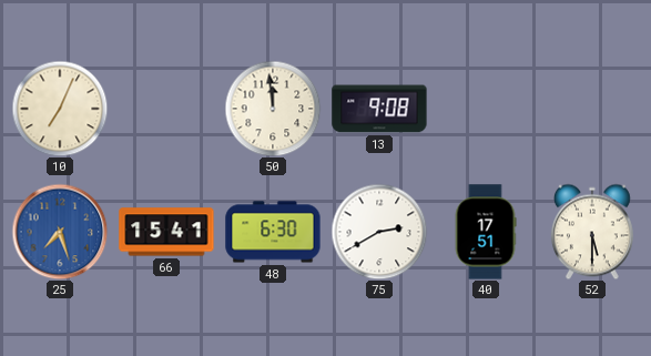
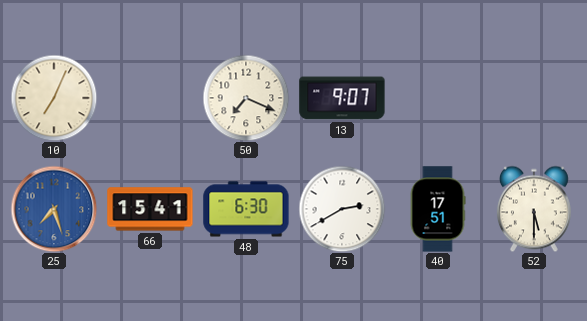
50: 11:59 -> 7:19 (246, 98)
13: 9:08 -> 9:07 (342, 98)
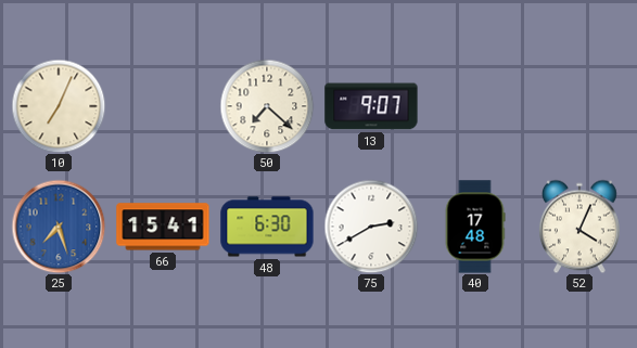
50: 7:19 -> 7:22 (267, 106)
40: 17:51 -> 17:48 (475, 227)
52: 5:30 -> 4:04 (579, 227)
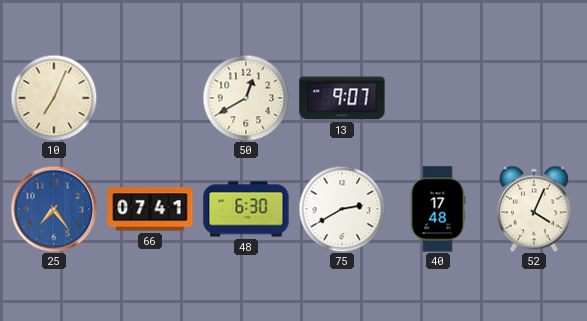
50: 7:22 -> 12:40 (246, 98)
25: 7:27 -> 7:24 (54, 209)
66: 15:41 -> 07:41 (150, 209)
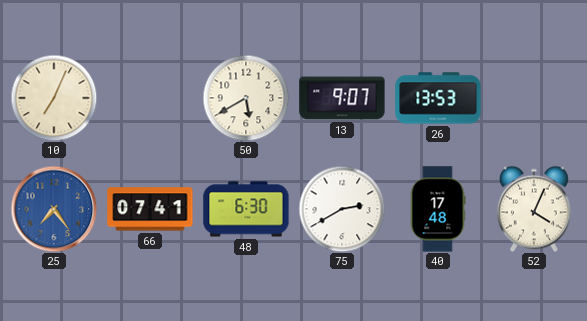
50: 12:40 -> 5:40 (246, 98)
26: none -> 13:53 (438, 98)
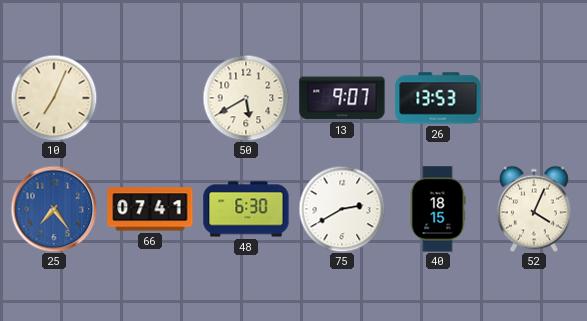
40: 17:48 -> 18:15 (438, 209)
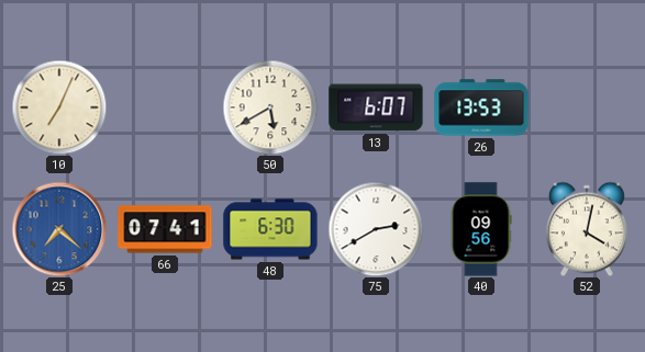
13: 9:07 -> 6:07 (376, 107)
25: 7:24 -> 7:22 (59, 229)
40: 18:15 -> 09:56 (481, 229)
52: 4:04 -> 4:02 (587, 229)
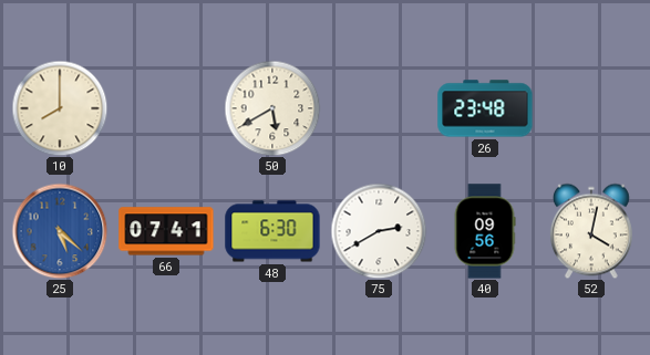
10: 7:04 -> 8:00 (60, 108)
13: 6:07 -> none (376, 107)
26: 13:53 -> 23:48 (485, 108)
25: 7:22 -> 5:22 (60, 231)
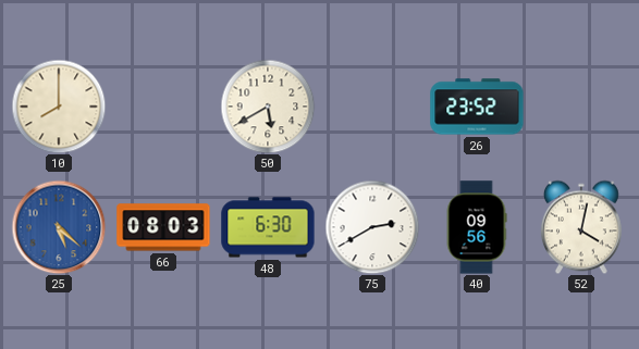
26: 23:48 -> 23:52 (477, 107)
66: 07:41 -> 08:03 (163, 227)
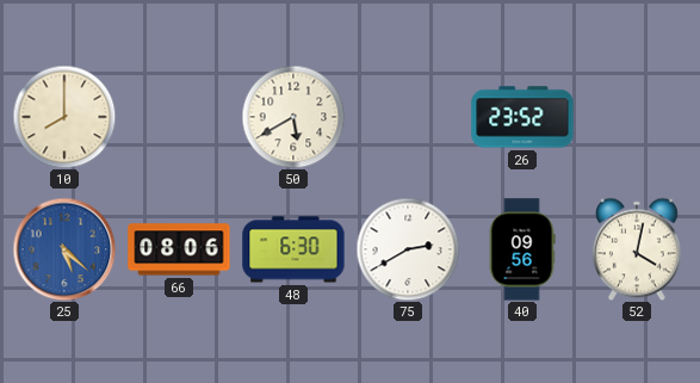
66: 08:03 -> 08:06 (179, 249)
